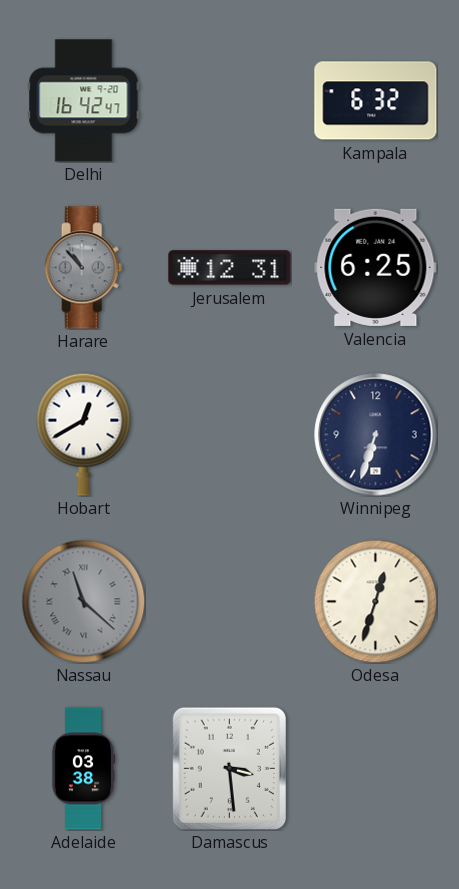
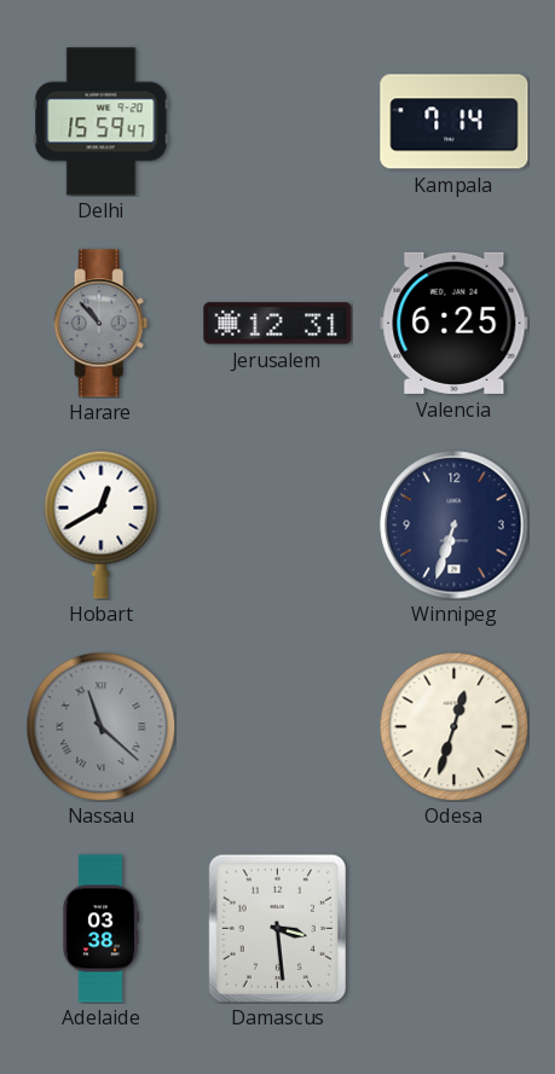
Delhi: 16:42 -> 15:59 (102, 122)
Kampala: 6:32 -> 7:14 (455, 122)
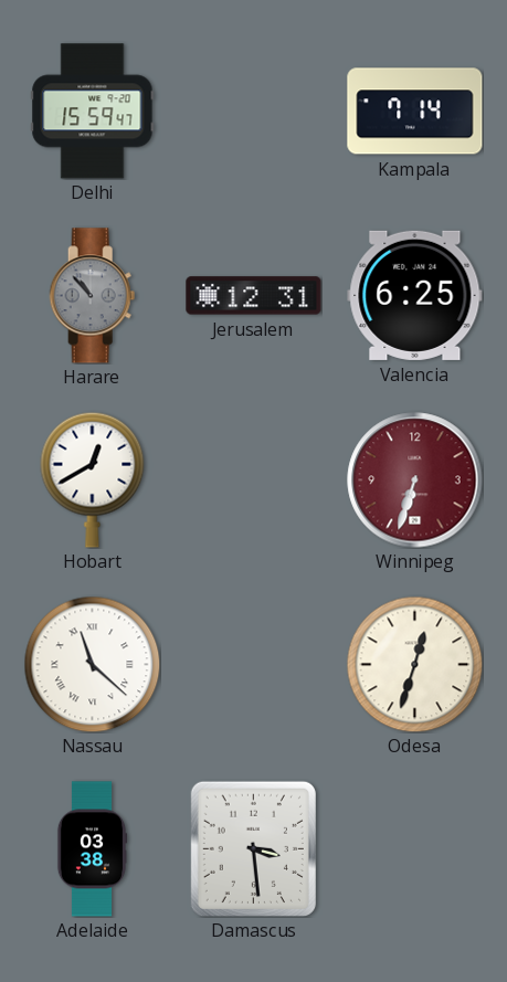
Winnipeg dial: navy -> burgundy (415, 481)
Nassau dial: grey -> white (92, 664)
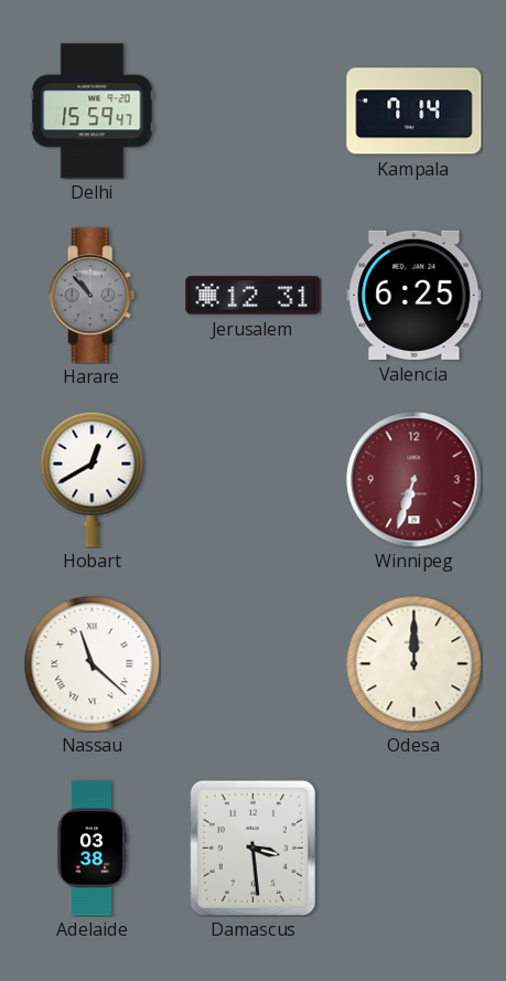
Odesa: 12:33 -> 12:00 (413, 663)
